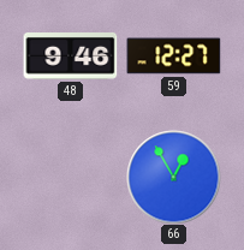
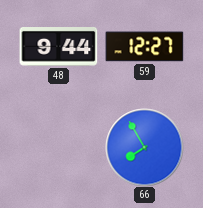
48: 9:46 -> 9:44 (58, 47)
66: 12:55 -> 7:55 (144, 147)
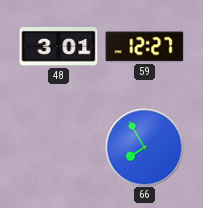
48: 9:44 -> 3:01 (58, 47)
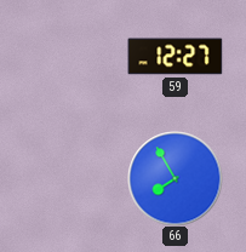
48: 3:01 -> none (58, 47)
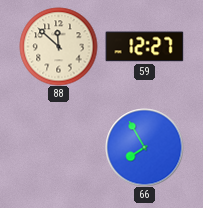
88: none -> 11:52 (58, 46)
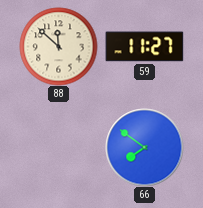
59: 12:27 -> 11:27 (144, 47)
66: 7:55 -> 7:51 (144, 147)
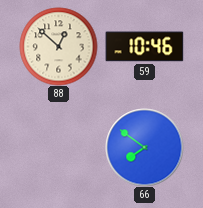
88: 11:52 -> 12:52 (58, 46)
59: 11:27 -> 10:46 (144, 47)
